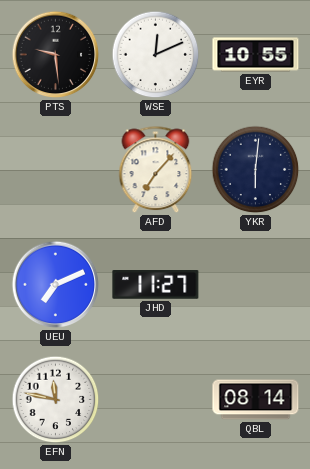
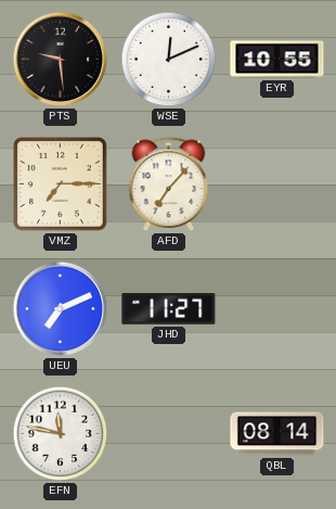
VMZ: none -> 7:15 (61, 184)
YKR: 6:01 -> none (256, 170)
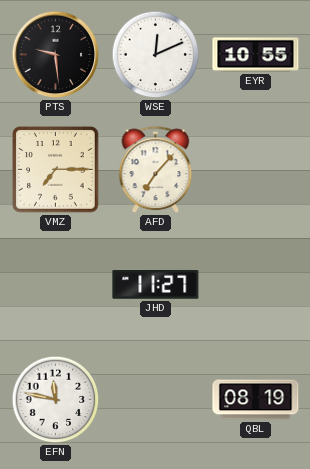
UEU: 7:11 -> none (61, 309)
QBL: 08:14 -> 08:19 (256, 400)
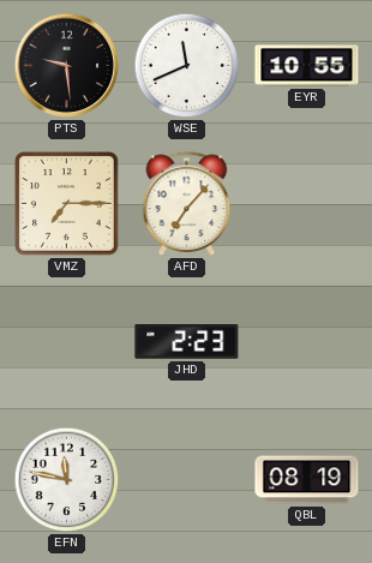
WSE: 12:11 -> 11:41 (187, 66)
JHD: 11:27 -> 2:23 (187, 342)
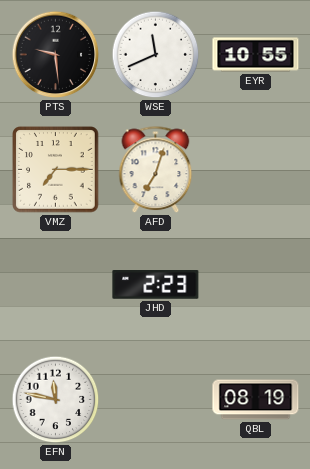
AFD: 7:07 -> 7:03 (156, 170)
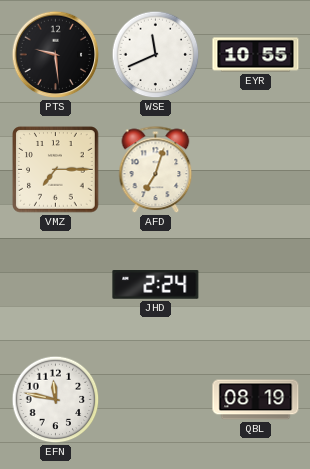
JHD: 2:23 -> 2:24 (156, 285)
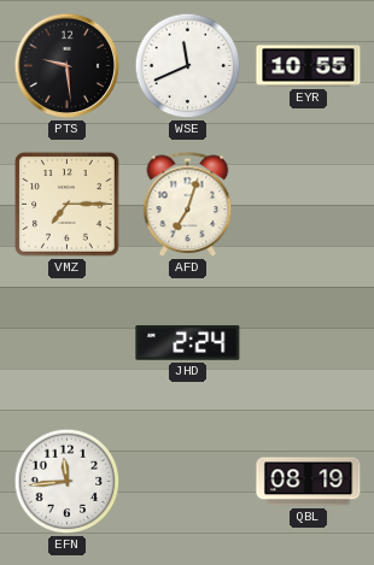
EFN: 11:47 -> 11:44 (68, 482)
